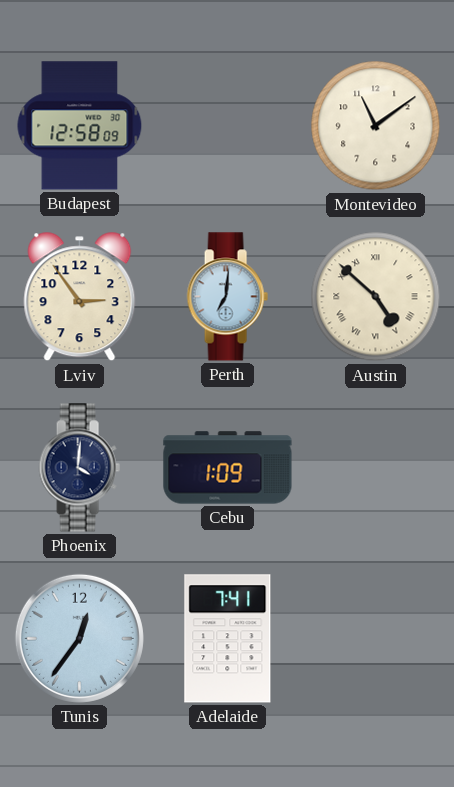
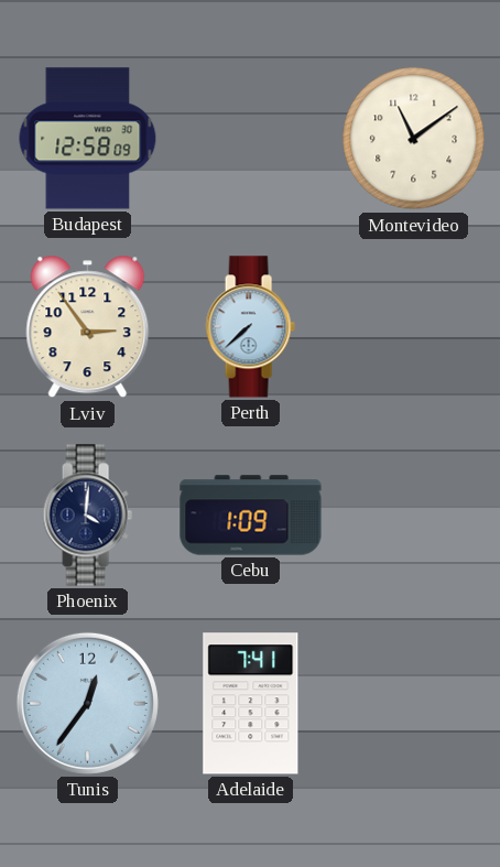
Perth: 7:01 -> 7:38 (250, 327)
Austin: 4:52 -> none (376, 297)
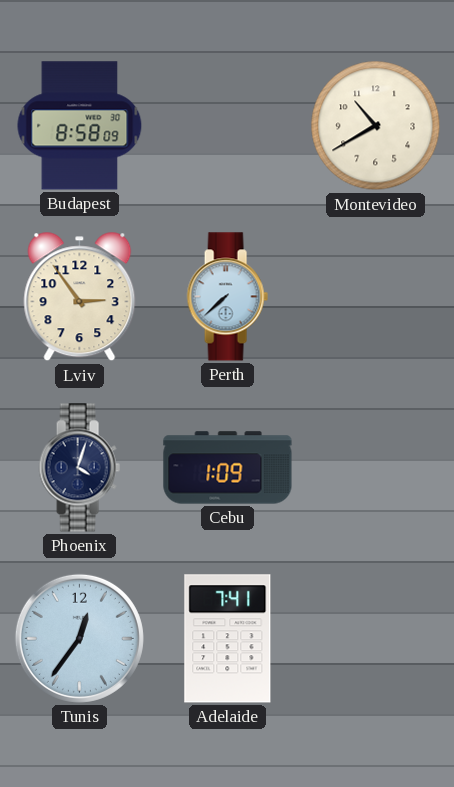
Budapest: 12:58 -> 8:58 (80, 126)
Montevideo: 11:09 -> 10:40 (376, 126)
Phoenix: 4:01 -> 4:03 (79, 468)
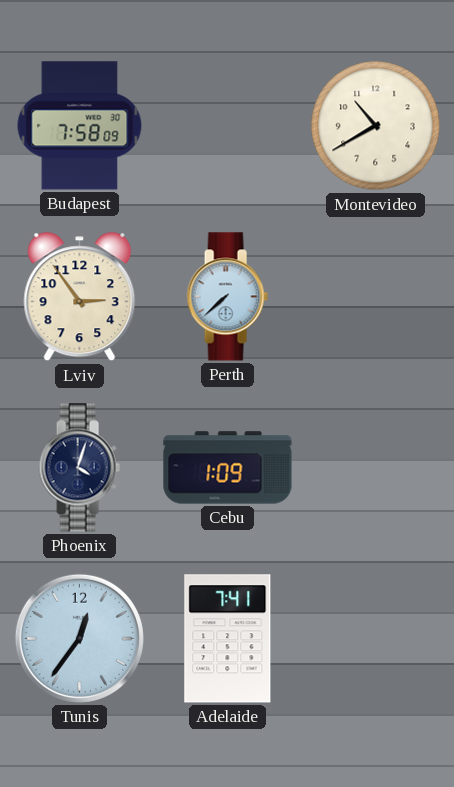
Budapest: 8:58 -> 7:58 (80, 126)
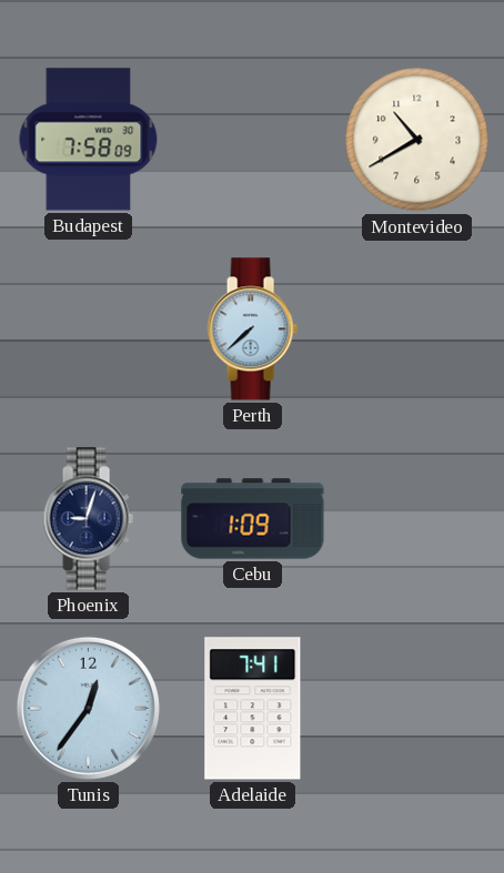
Lviv: 2:54 -> none (80, 297)
Phoenix: 4:03 -> 9:03 (88, 519)
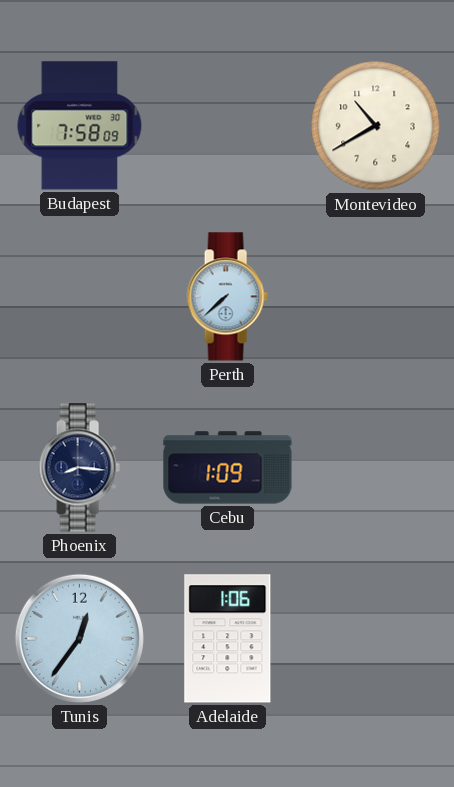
Phoenix: 9:03 -> 8:16 (79, 468)
Adelaide: 7:41 -> 1:06 (228, 639)
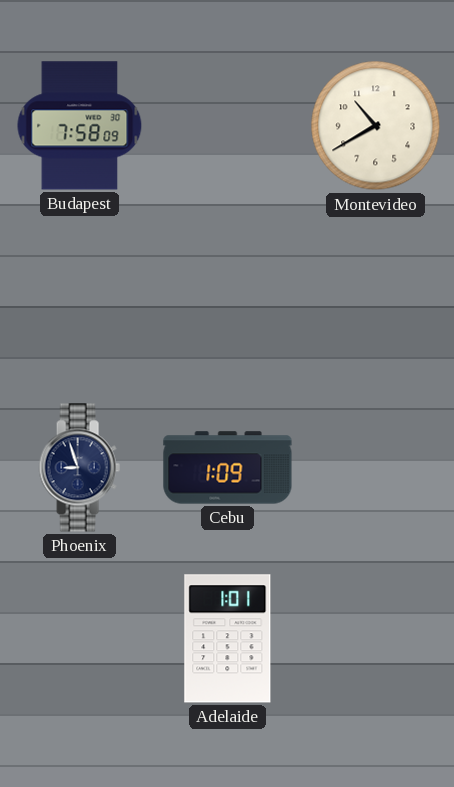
Perth: 7:38 -> none (227, 297)
Phoenix: 8:16 -> 8:57 (79, 468)
Tunis: 12:36 -> none (79, 638)
Adelaide: 1:06 -> 1:01 (228, 639)
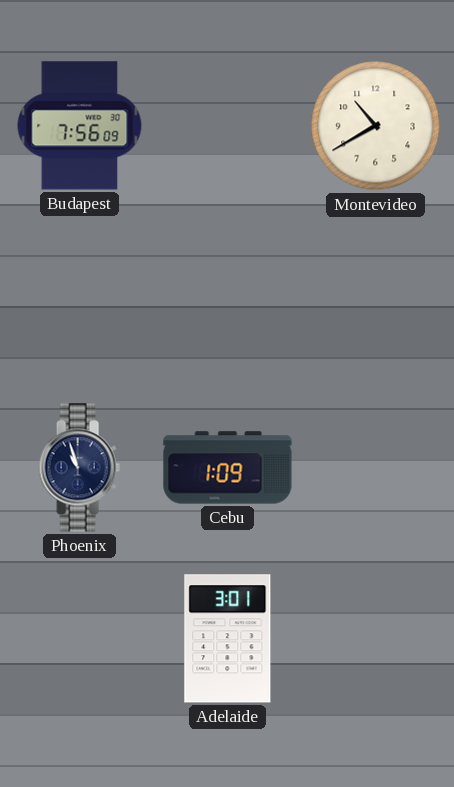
Budapest: 7:58 -> 7:56 (80, 126)
Phoenix: 8:57 -> 10:57 (79, 468)
Adelaide: 1:01 -> 3:01 (228, 639)
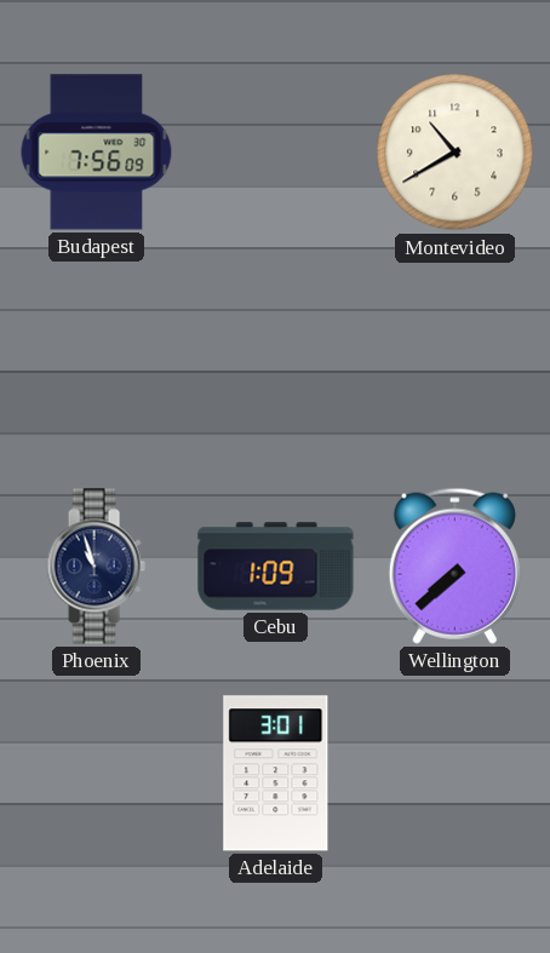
Wellington: none -> 7:38 (454, 566)
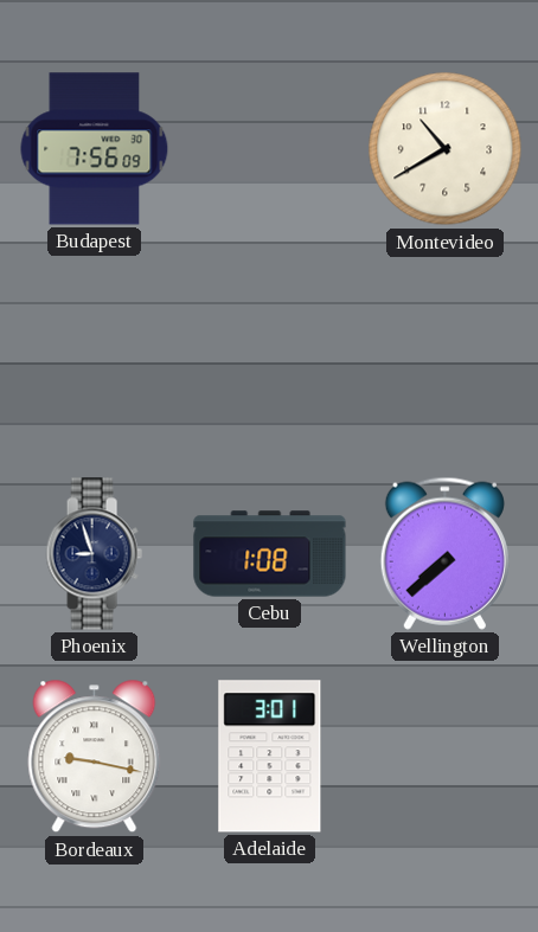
Phoenix: 10:57 -> 8:57 (94, 554)
Cebu: 1:09 -> 1:08 (270, 554)
Bordeaux: none -> 9:17 (95, 757)
